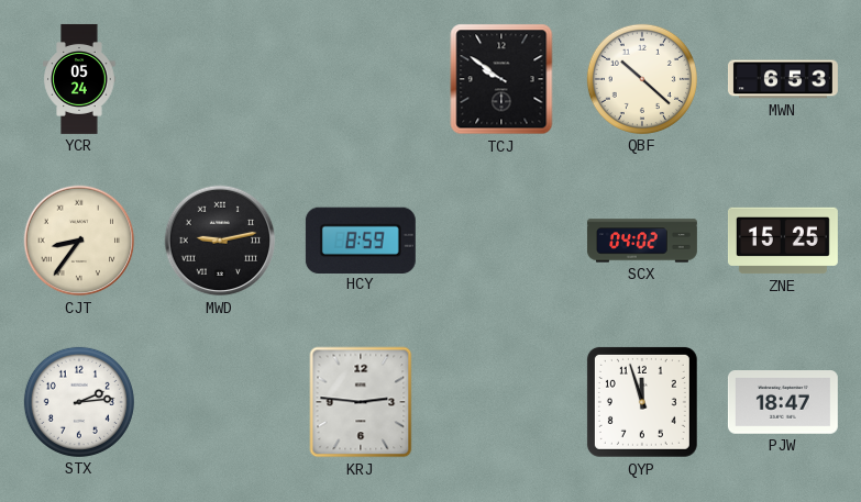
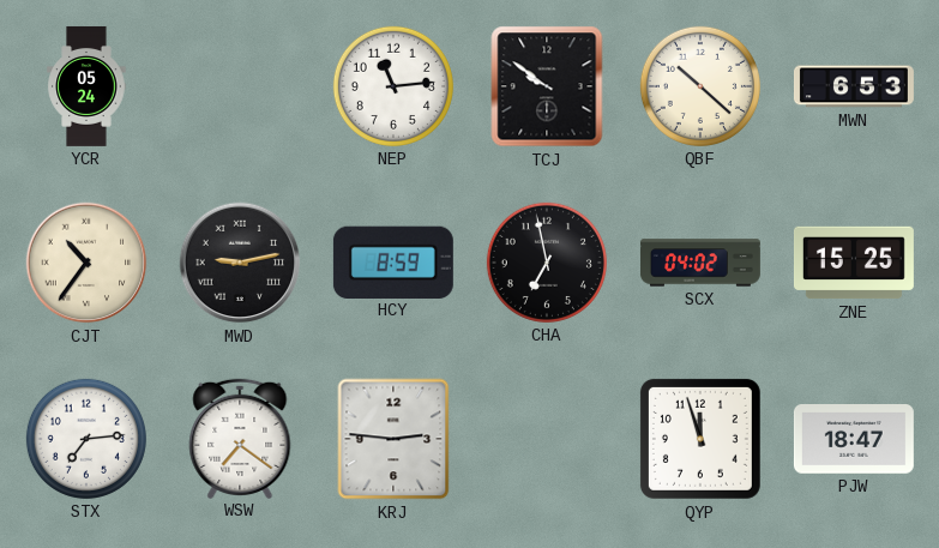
NEP: none -> 11:14 (393, 86)
CJT: 8:36 -> 10:36 (86, 263)
CHA: none -> 6:58 (547, 263)
STX: 2:14 -> 7:14 (86, 439)
WSW: none -> 7:21 (240, 438)
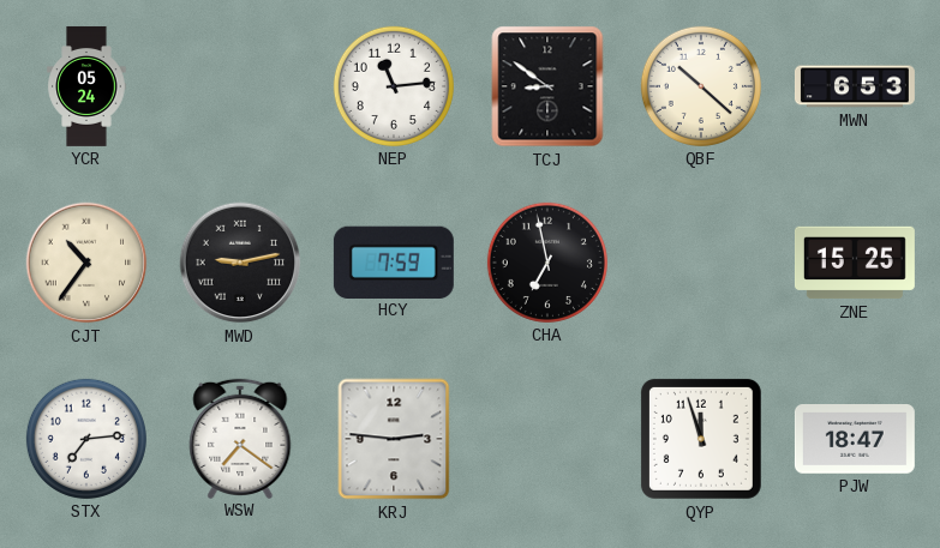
TCJ: 9:51 -> 8:51 (547, 86)
HCY: 8:59 -> 7:59 (394, 261)
SCX: 04:02 -> none (700, 263)
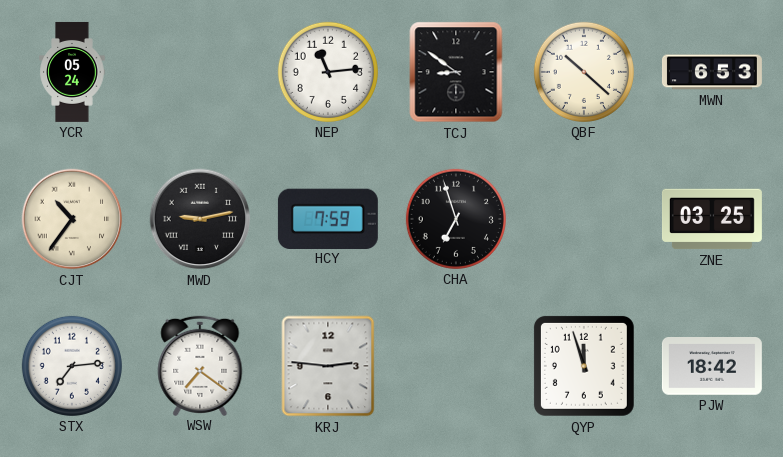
CHA: 6:58 -> 6:57 (456, 219)
ZNE: 15:25 -> 03:25 (712, 219)
PJW: 18:47 -> 18:42 (712, 367)
